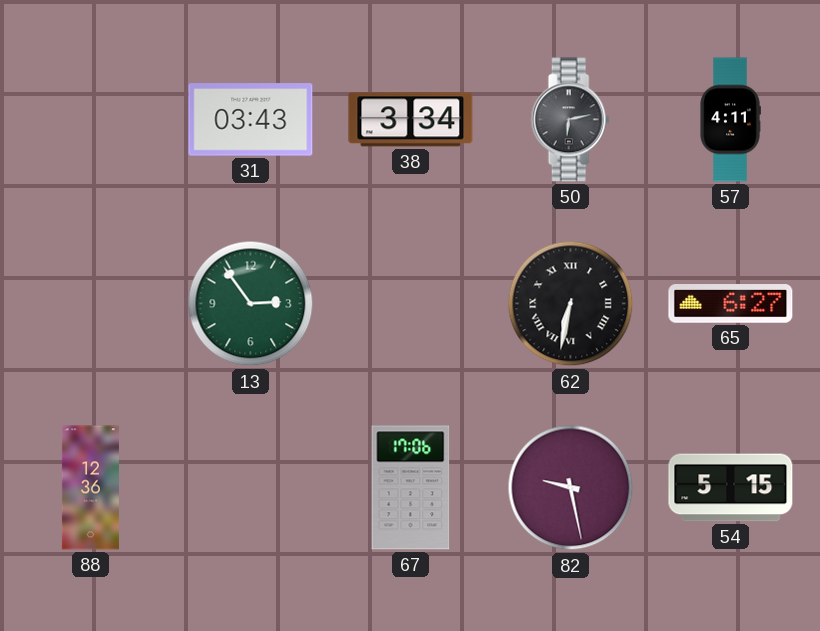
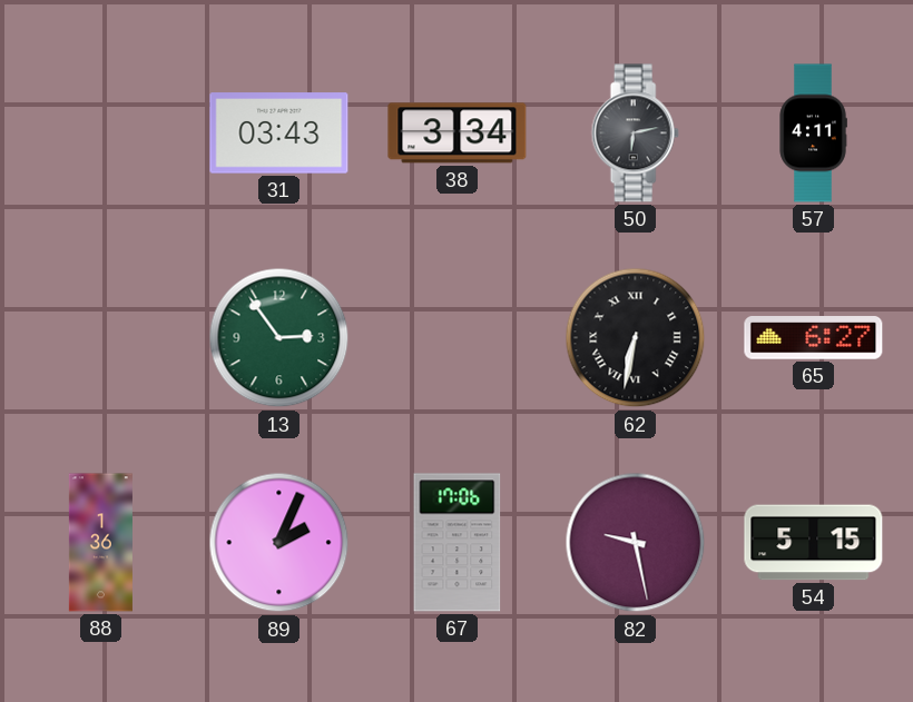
88: 12:36 -> 1:36 (100, 543)
89: none -> 2:04 (279, 543)
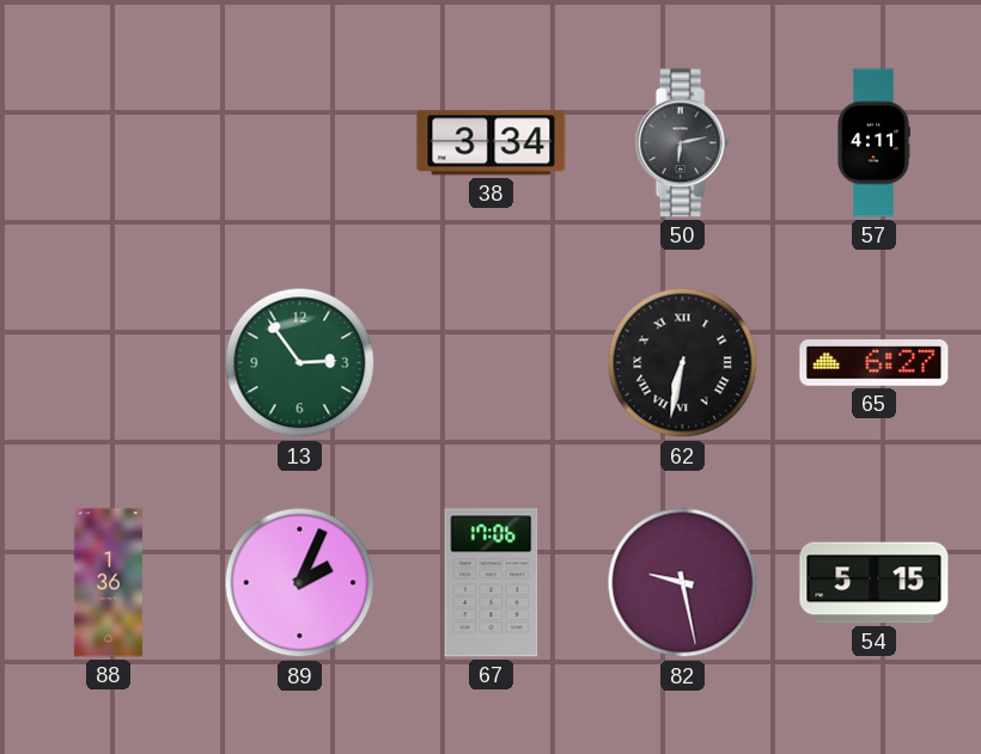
31: 03:43 -> none (279, 134)
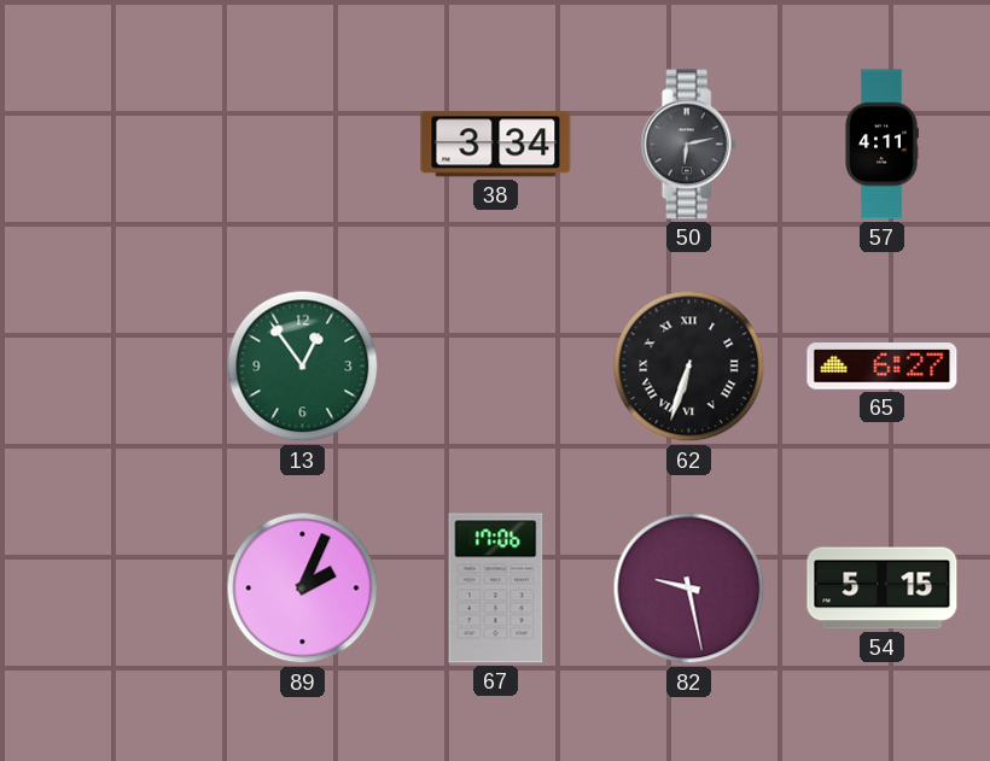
13: 2:54 -> 12:54 (303, 367)
62: 6:32 -> 6:33 (689, 367)
88: 1:36 -> none (108, 583)
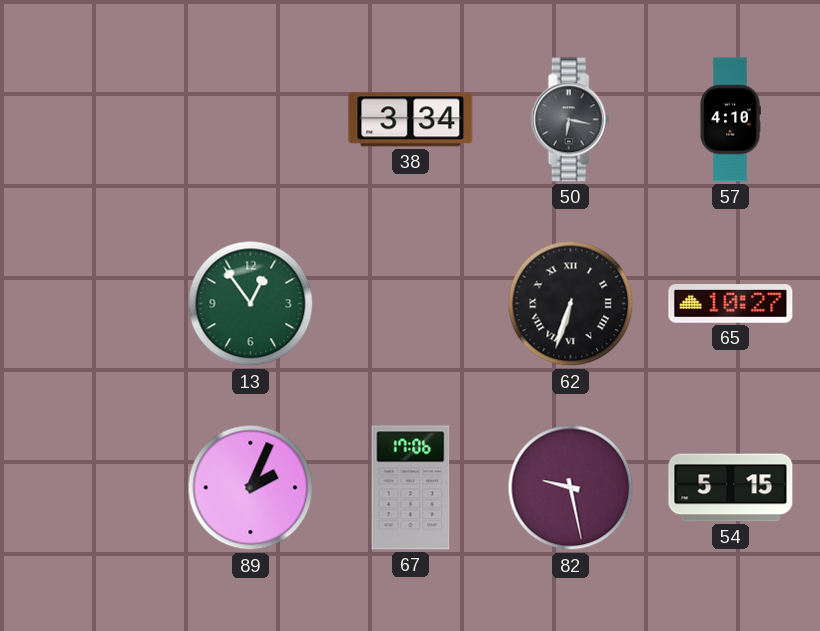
50: 6:13 -> 6:17 (570, 120)
57: 4:11 -> 4:10 (730, 120)
65: 6:27 -> 10:27 (731, 304)
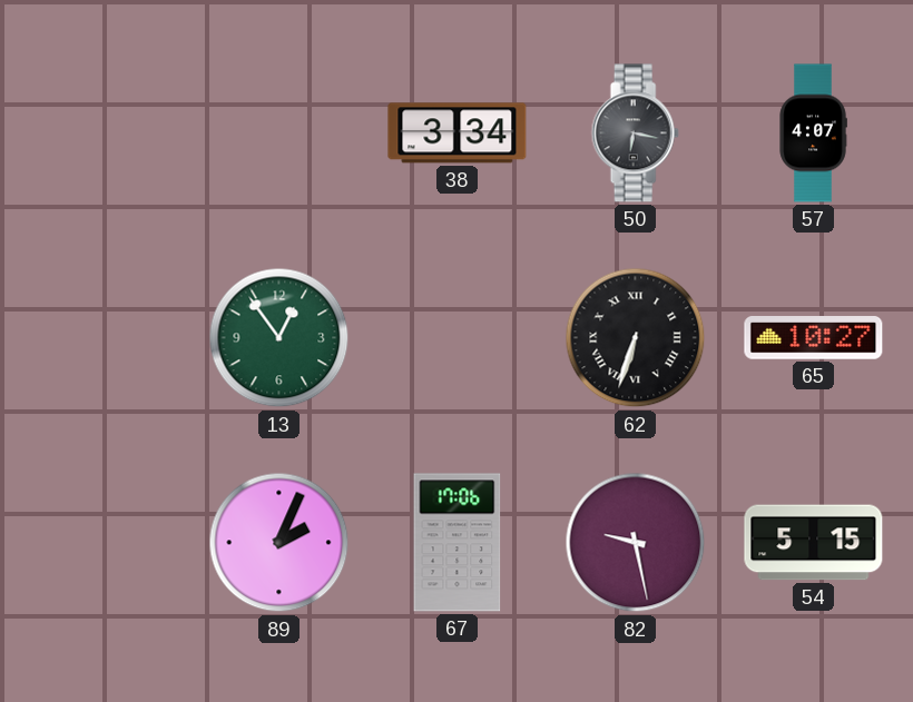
57: 4:10 -> 4:07 (813, 134)
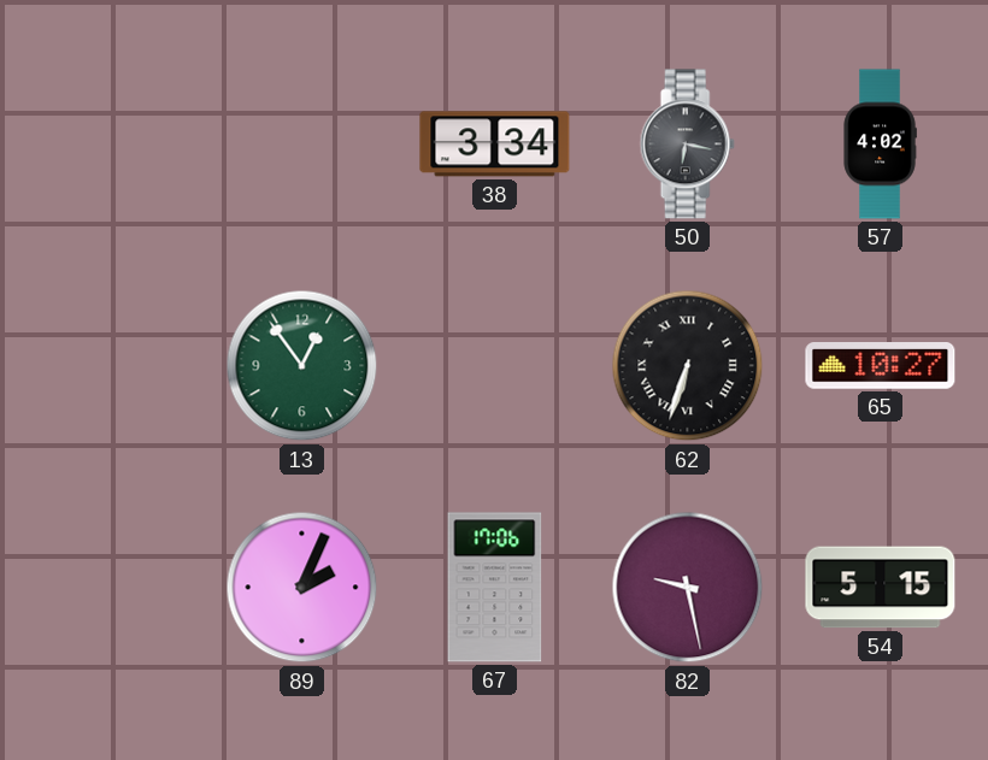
57: 4:07 -> 4:02 (880, 145)
